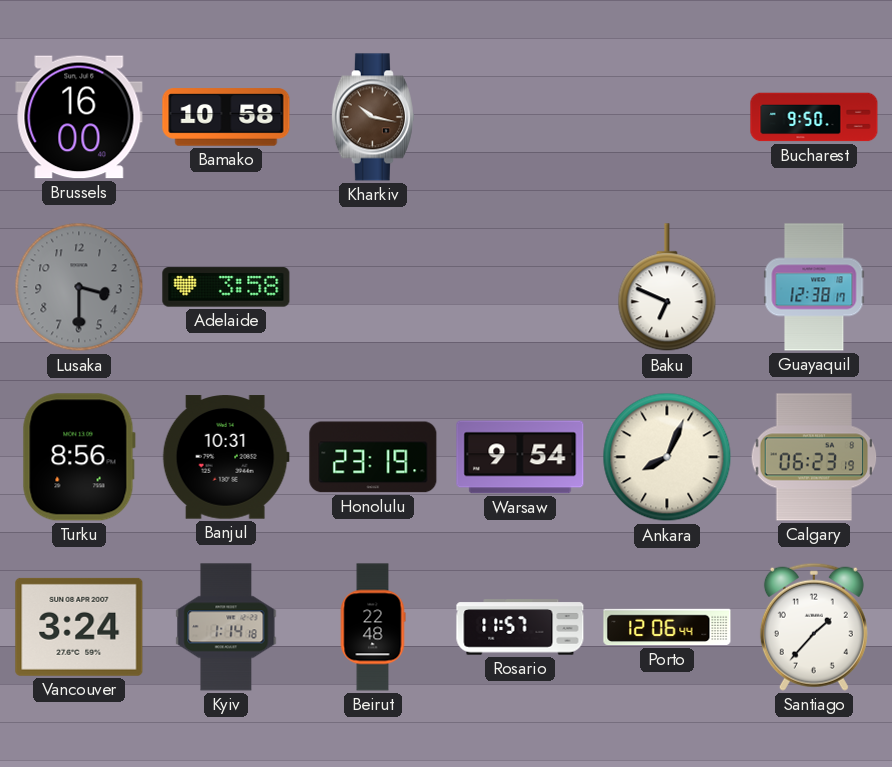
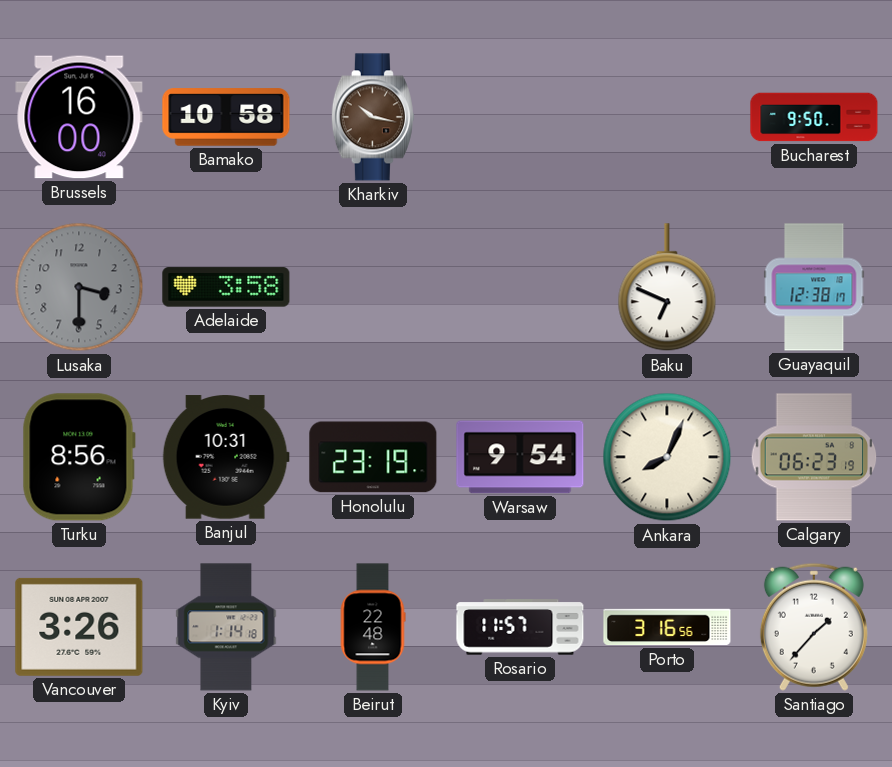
Vancouver: 3:24 -> 3:26 (79, 627)
Porto: 12:06 -> 3:16 (667, 627)
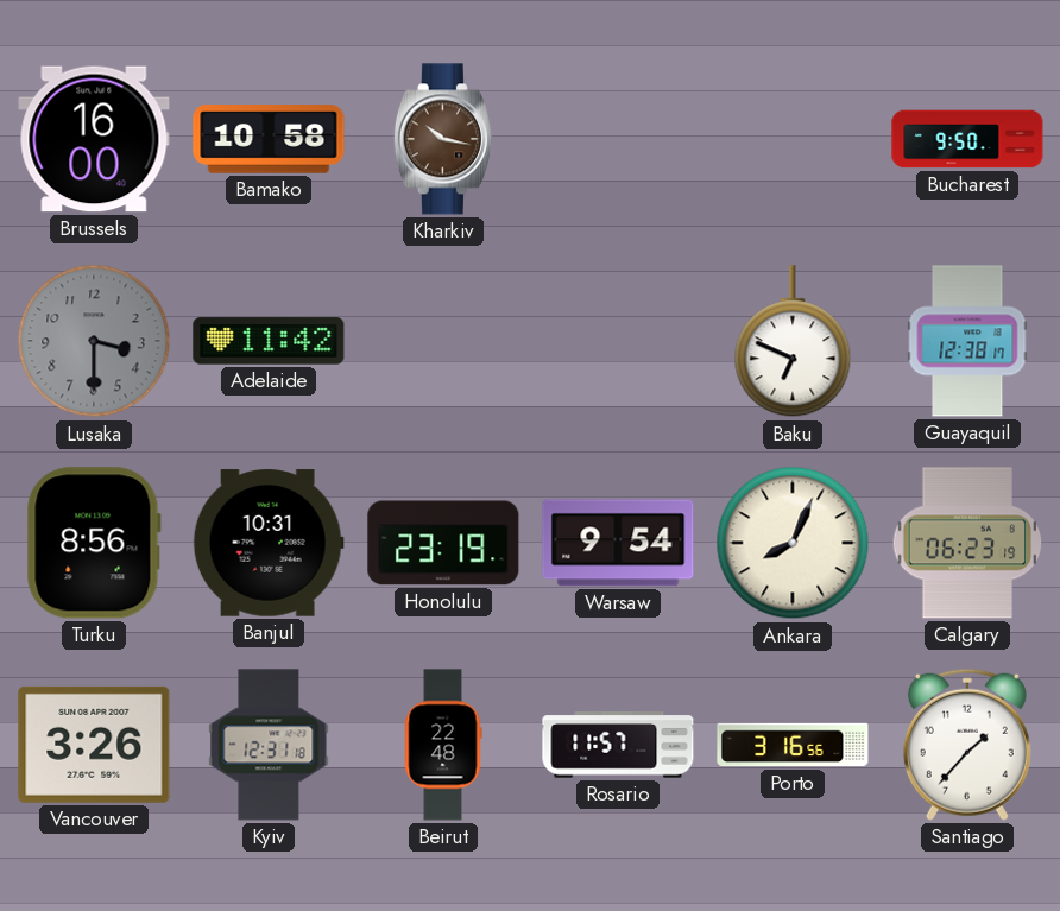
Adelaide: 3:58 -> 11:42 (269, 341)
Kyiv: 1:14 -> 12:31 (269, 745)
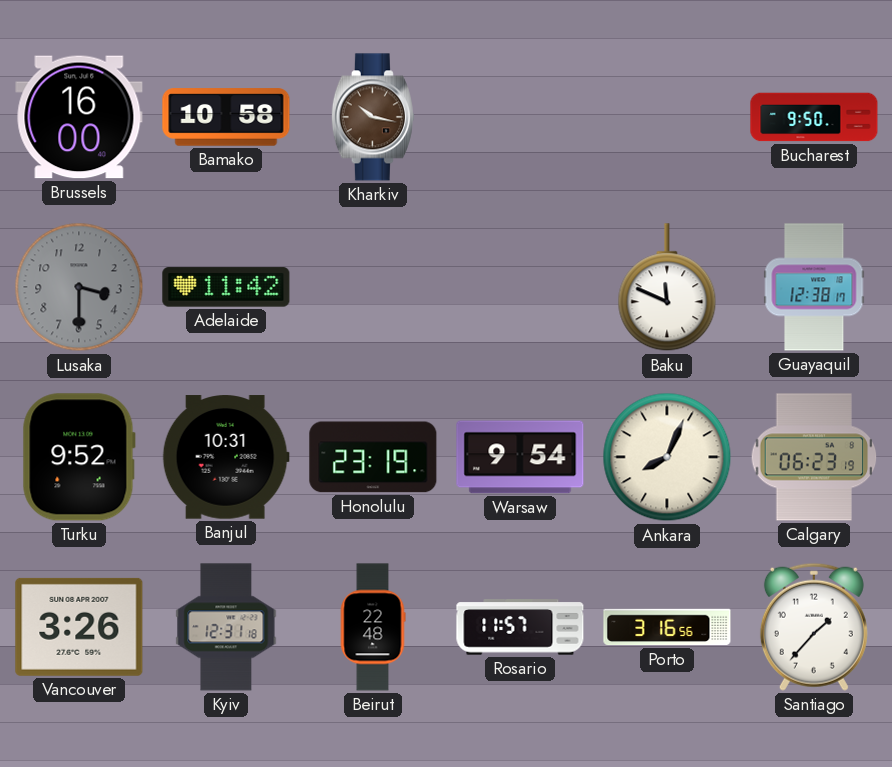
Baku: 6:49 -> 11:49 (667, 288)
Turku: 8:56 -> 9:52 (79, 457)
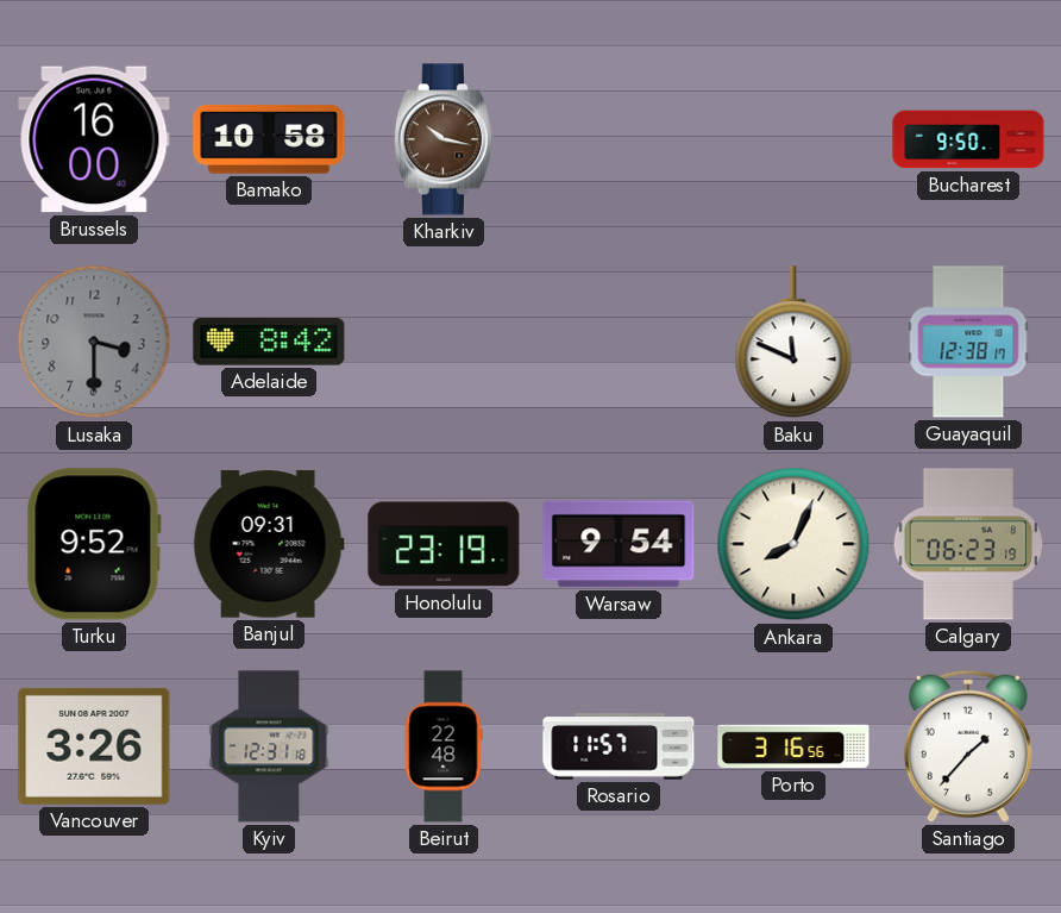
Adelaide: 11:42 -> 8:42 (269, 342)
Banjul: 10:31 -> 09:31 (269, 544)
